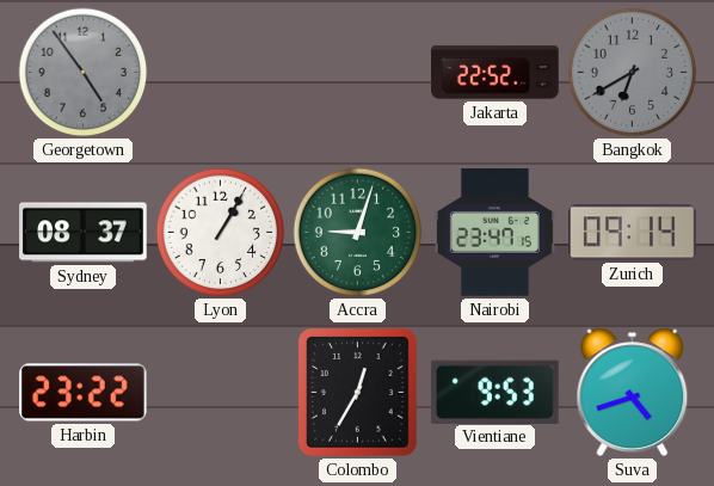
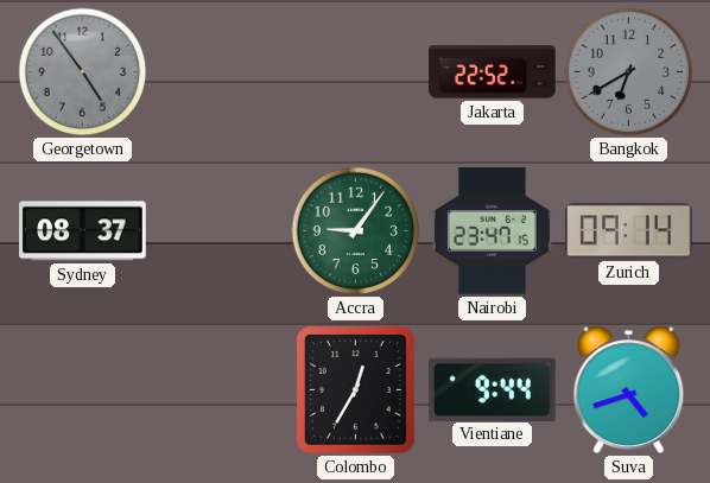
Lyon: 1:05 -> none (221, 233)
Accra: 9:03 -> 9:06 (356, 231)
Harbin: 23:22 -> none (84, 393)
Vientiane: 9:53 -> 9:44 (492, 389)
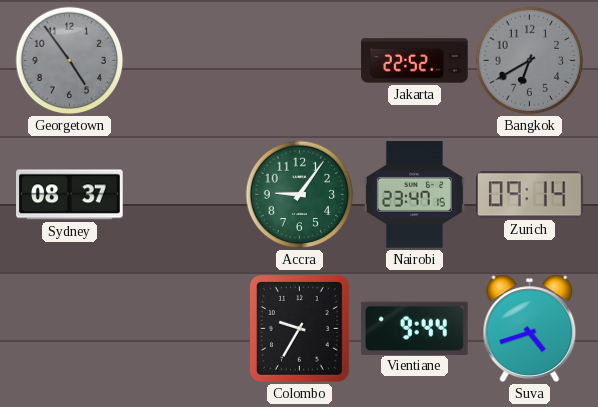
Colombo: 12:35 -> 9:35 (300, 329)
